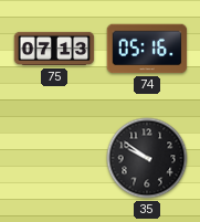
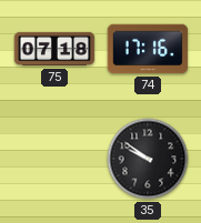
75: 07:13 -> 07:18 (54, 49)
74: 05:16 -> 17:16 (148, 49)
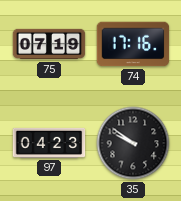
75: 07:18 -> 07:19 (49, 44)
97: none -> 04:23 (49, 143)
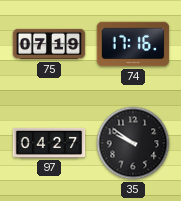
97: 04:23 -> 04:27 (49, 143)
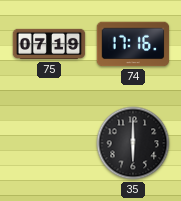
97: 04:27 -> none (49, 143)
35: 9:51 -> 6:00 (133, 143)
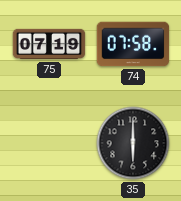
74: 17:16 -> 07:58 (133, 44)
